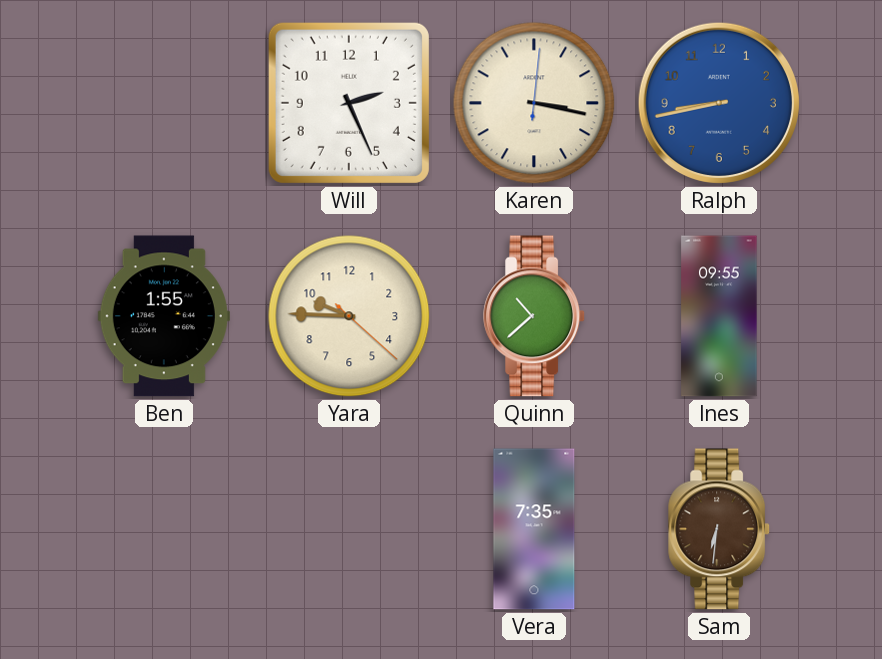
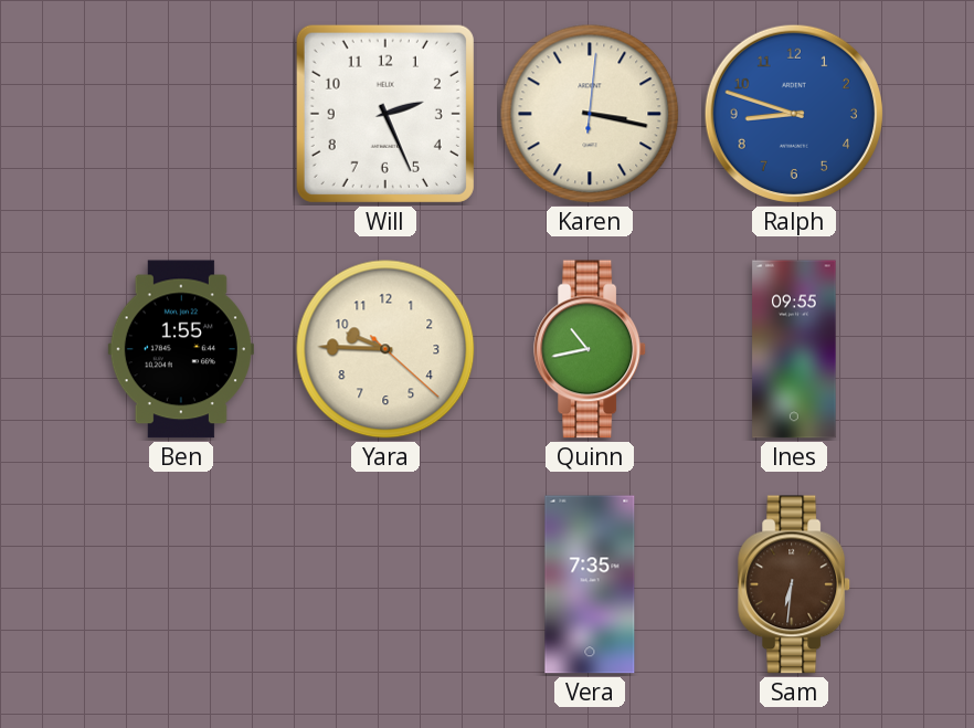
Ralph: 8:43 -> 8:48 (794, 114)
Quinn: 10:38 -> 10:43 (591, 349)
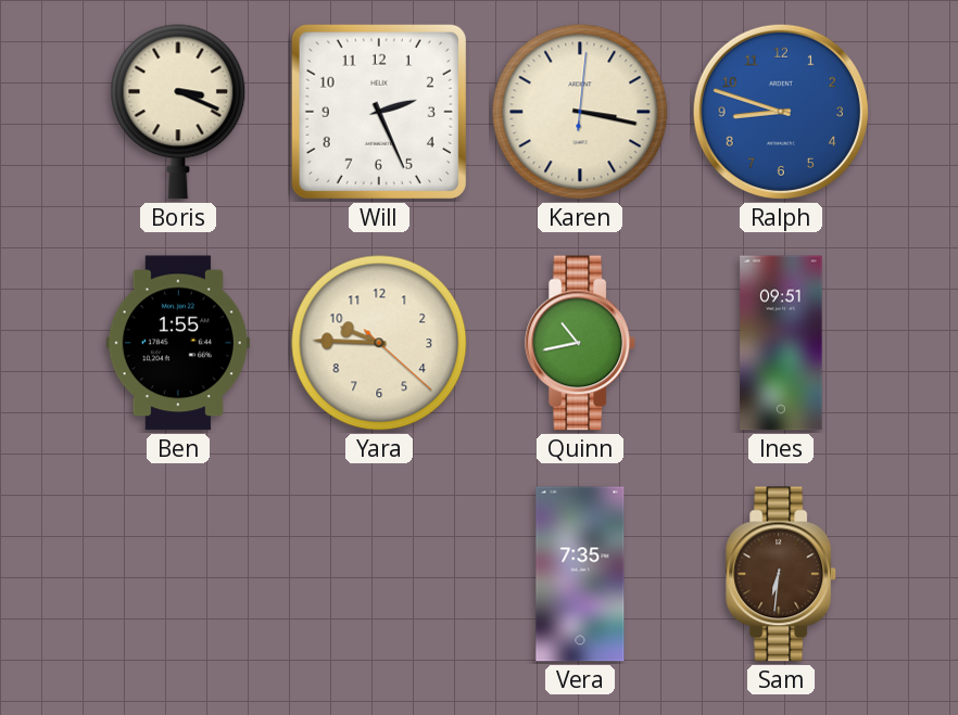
Boris: none -> 3:19 (178, 112)
Ines: 09:55 -> 09:51 (781, 343)
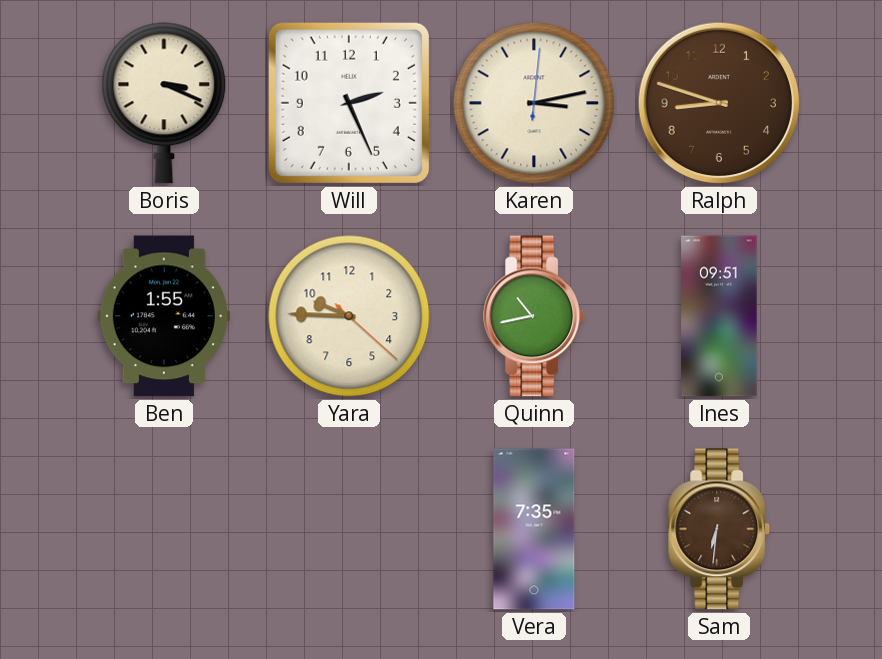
Karen: 3:17 -> 3:13 (534, 103)
Ralph dial: blue -> brown (719, 103)
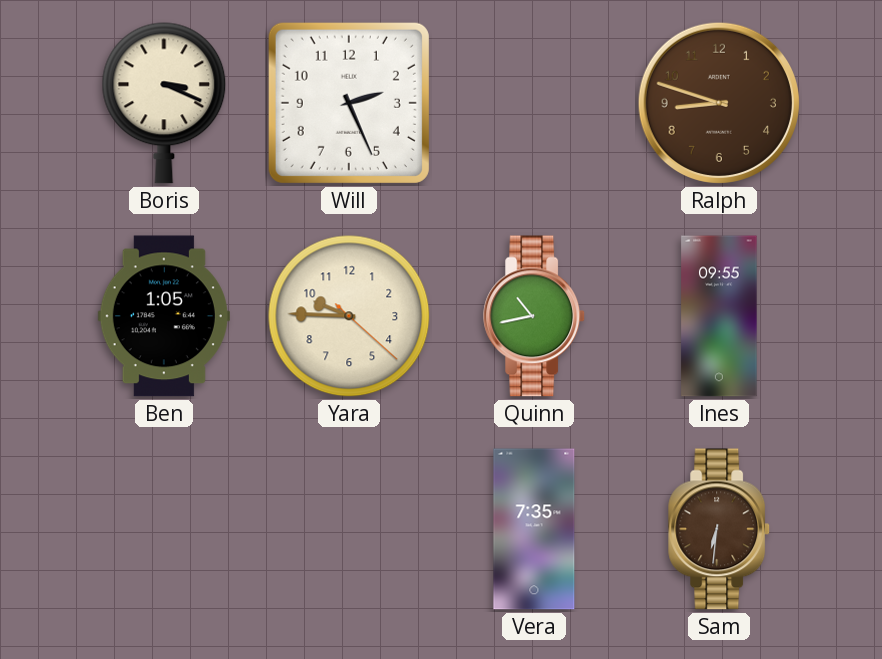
Karen: 3:13 -> none (534, 103)
Ben: 1:55 -> 1:05 (164, 316)
Ines: 09:51 -> 09:55 (719, 316)
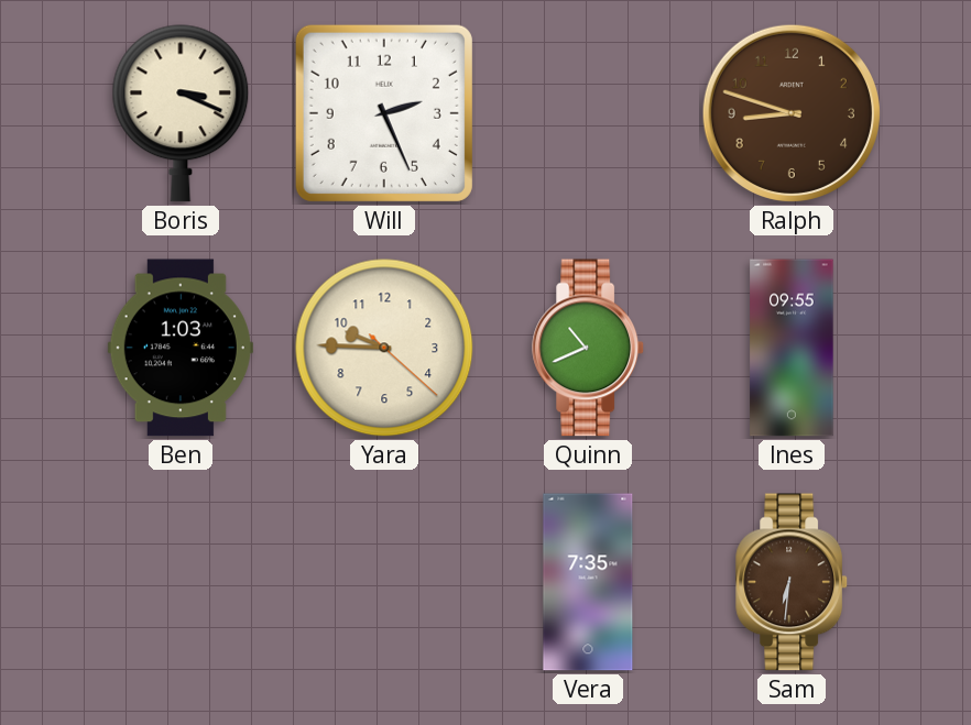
Ben: 1:05 -> 1:03 (181, 348)
Quinn: 10:43 -> 10:41 (589, 348)
